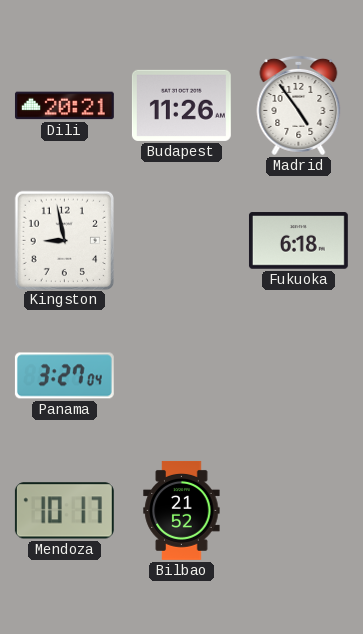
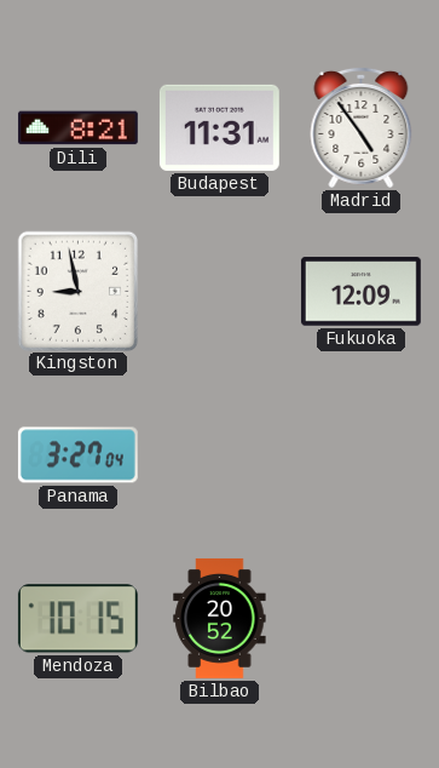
Dili: 20:21 -> 8:21 (77, 128)
Budapest: 11:26 -> 11:31 (219, 127)
Fukuoka: 6:18 -> 12:09 (360, 292)
Mendoza: 10:17 -> 10:15 (77, 619)
Bilbao: 21:52 -> 20:52 (220, 618)
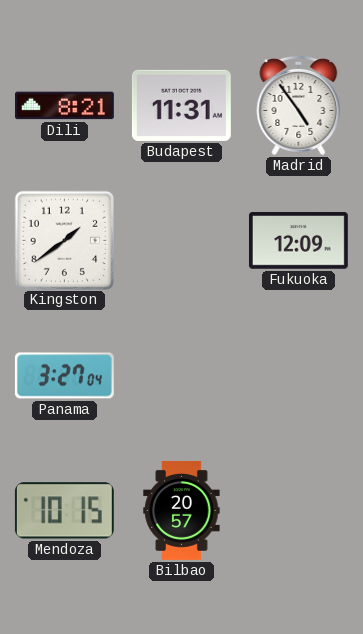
Kingston: 8:58 -> 1:39 (64, 240)
Bilbao: 20:52 -> 20:57 (182, 510)
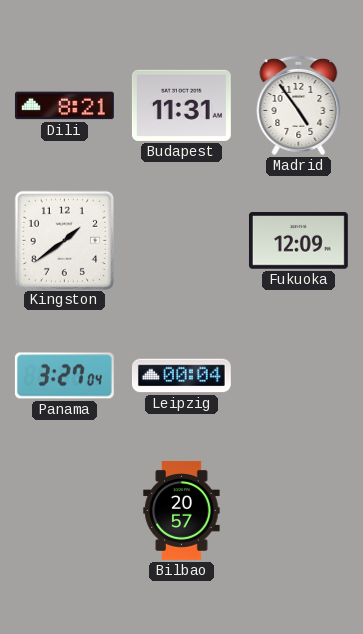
Leipzig: none -> 00:04 (181, 376)
Mendoza: 10:15 -> none (64, 511)
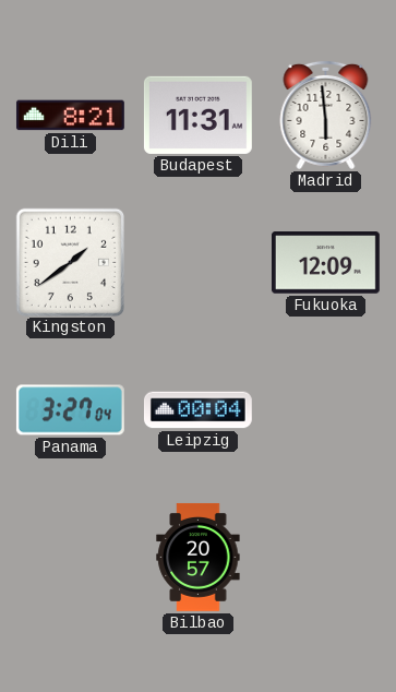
Madrid: 4:54 -> 5:59 (326, 115)
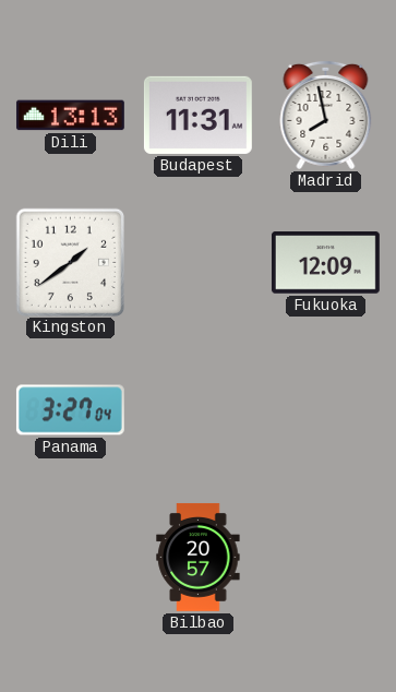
Dili: 8:21 -> 13:13 (70, 116)
Madrid: 5:59 -> 7:58 (326, 115)
Leipzig: 00:04 -> none (197, 410)
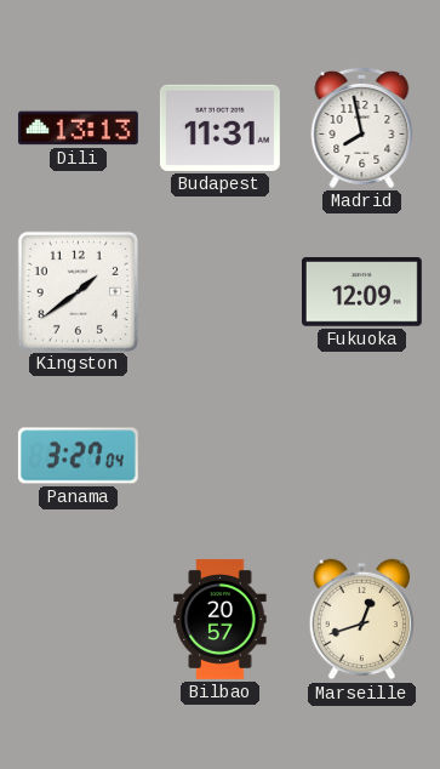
Marseille: none -> 12:42 (362, 620)
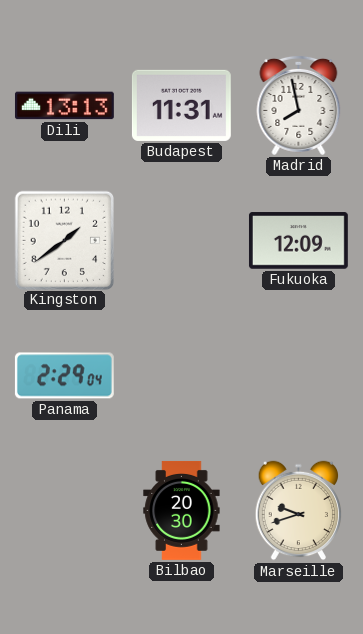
Panama: 3:27 -> 2:29 (64, 376)
Bilbao: 20:57 -> 20:30 (182, 510)
Marseille: 12:42 -> 9:42 (299, 511)
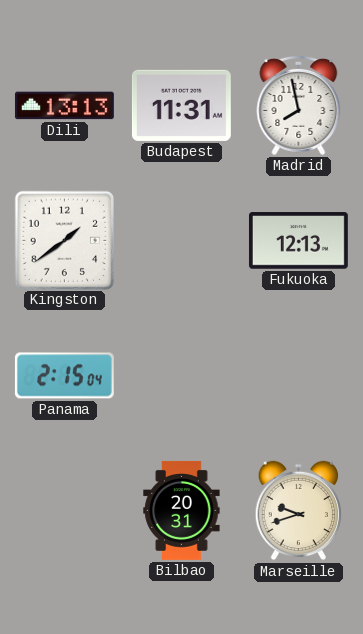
Fukuoka: 12:09 -> 12:13 (298, 241)
Panama: 2:29 -> 2:15 (64, 376)
Bilbao: 20:30 -> 20:31 (182, 510)
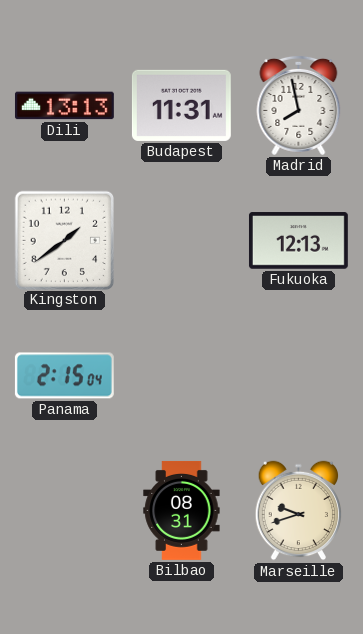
Bilbao: 20:31 -> 08:31 (182, 510)
